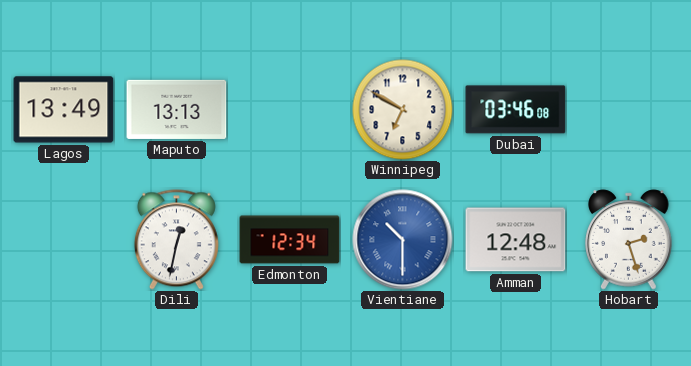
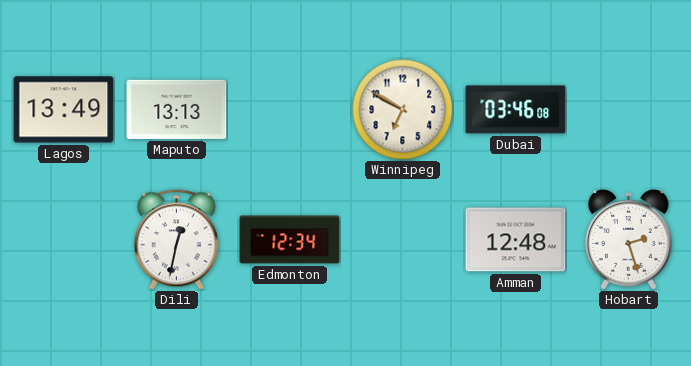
Vientiane: 10:30 -> none (403, 240)
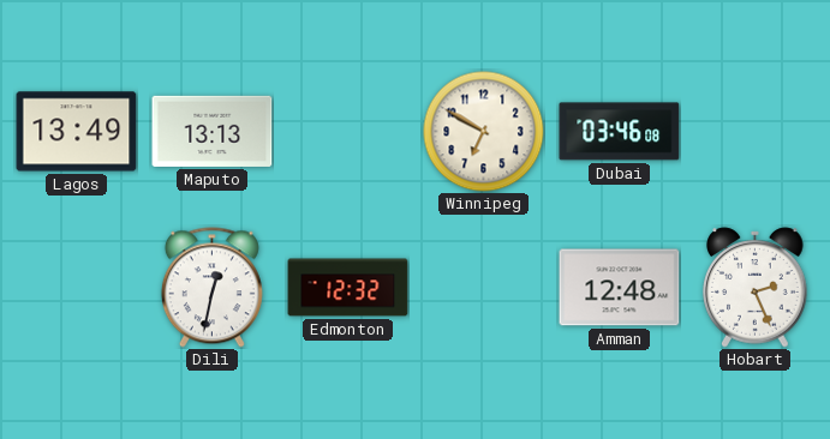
Edmonton: 12:34 -> 12:32 (348, 288)
Hobart: 2:27 -> 2:26 (756, 288)
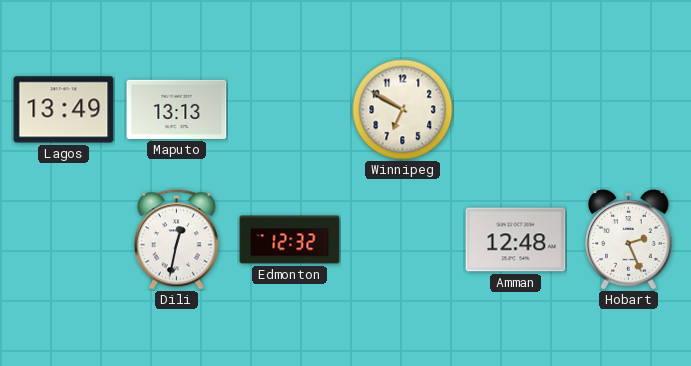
Dubai: 03:46 -> none (620, 132)
